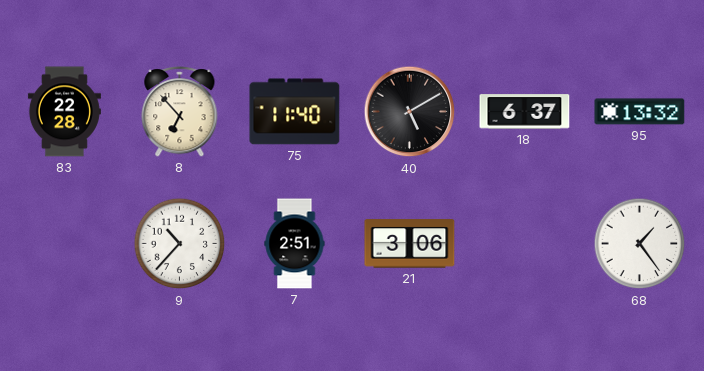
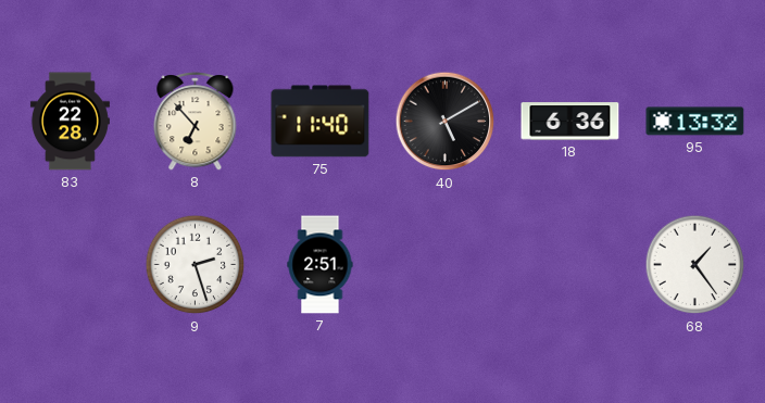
18: 6:37 -> 6:36 (570, 122)
9: 10:37 -> 2:27 (196, 265)
21: 3:06 -> none (410, 244)
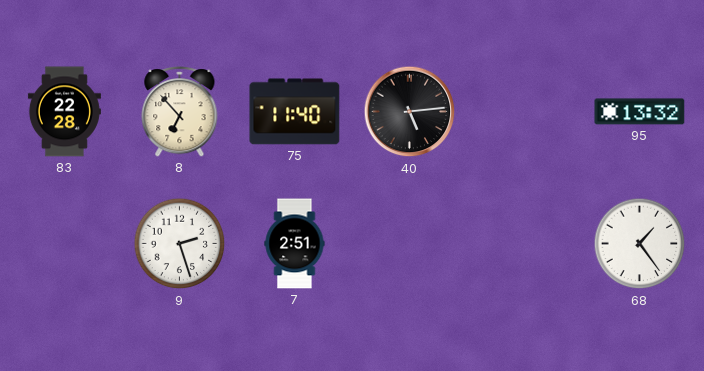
40: 5:10 -> 5:14 (410, 112)
18: 6:36 -> none (570, 122)
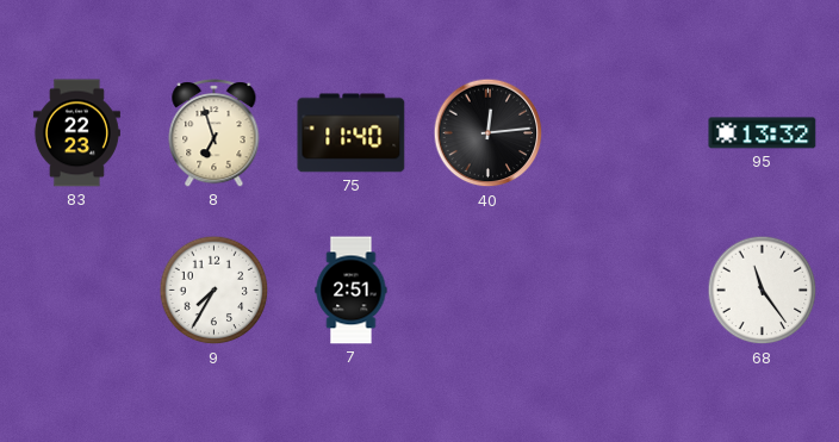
83: 22:28 -> 22:23 (76, 133)
8: 6:53 -> 6:57 (215, 133)
40: 5:14 -> 12:14 (489, 133)
9: 2:27 -> 7:35 (215, 291)
68: 1:24 -> 11:24 (763, 291)
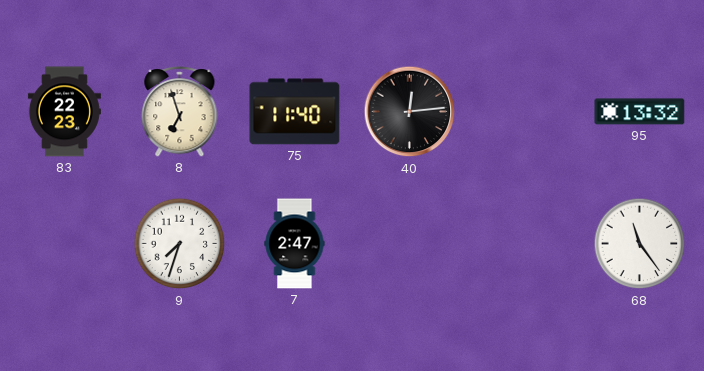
9: 7:35 -> 7:33 (180, 244)
7: 2:51 -> 2:47 (295, 244)
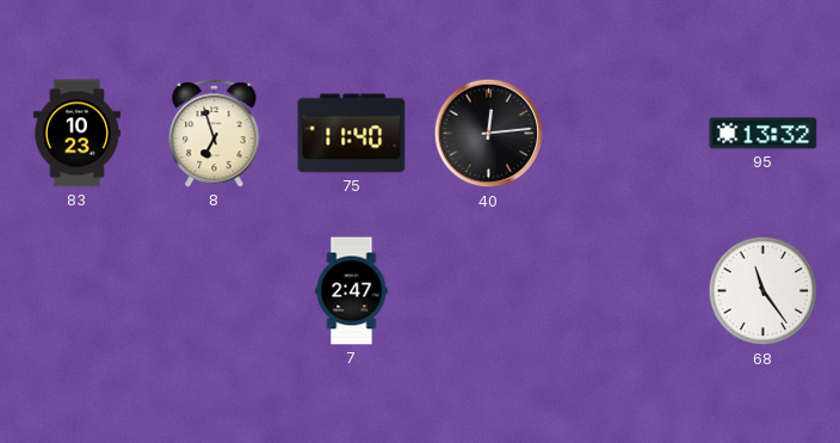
83: 22:23 -> 10:23 (76, 134)
9: 7:33 -> none (180, 244)
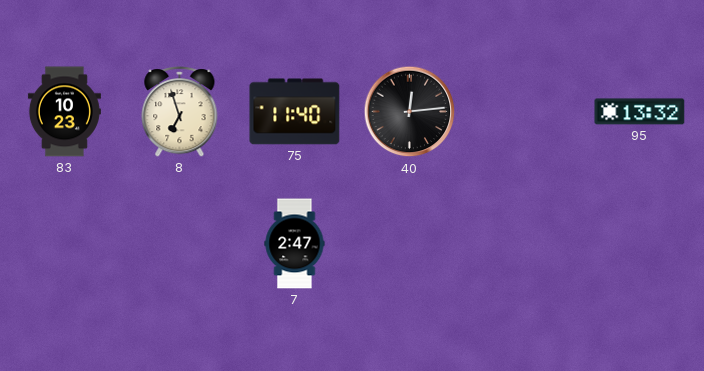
68: 11:24 -> none (764, 291)
